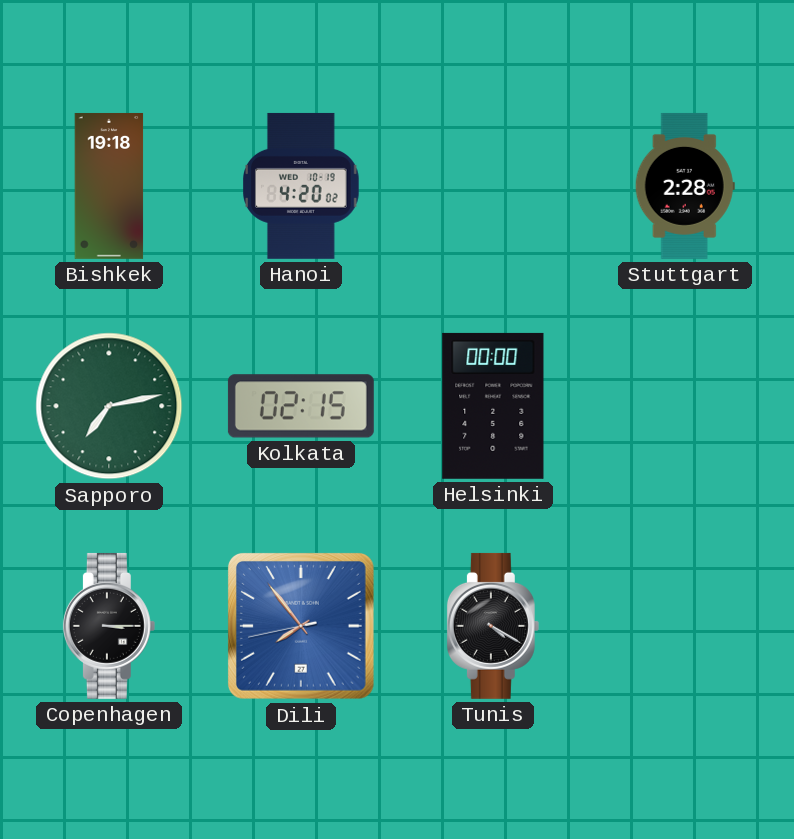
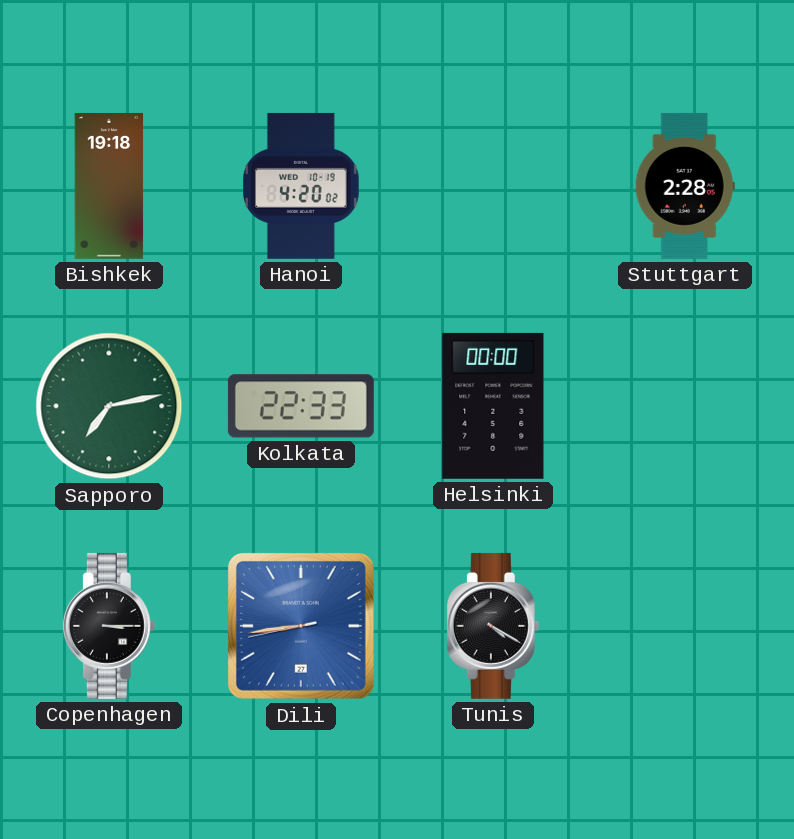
Kolkata: 02:15 -> 22:33 (301, 406)
Dili: 7:53 -> 8:43 (301, 626)
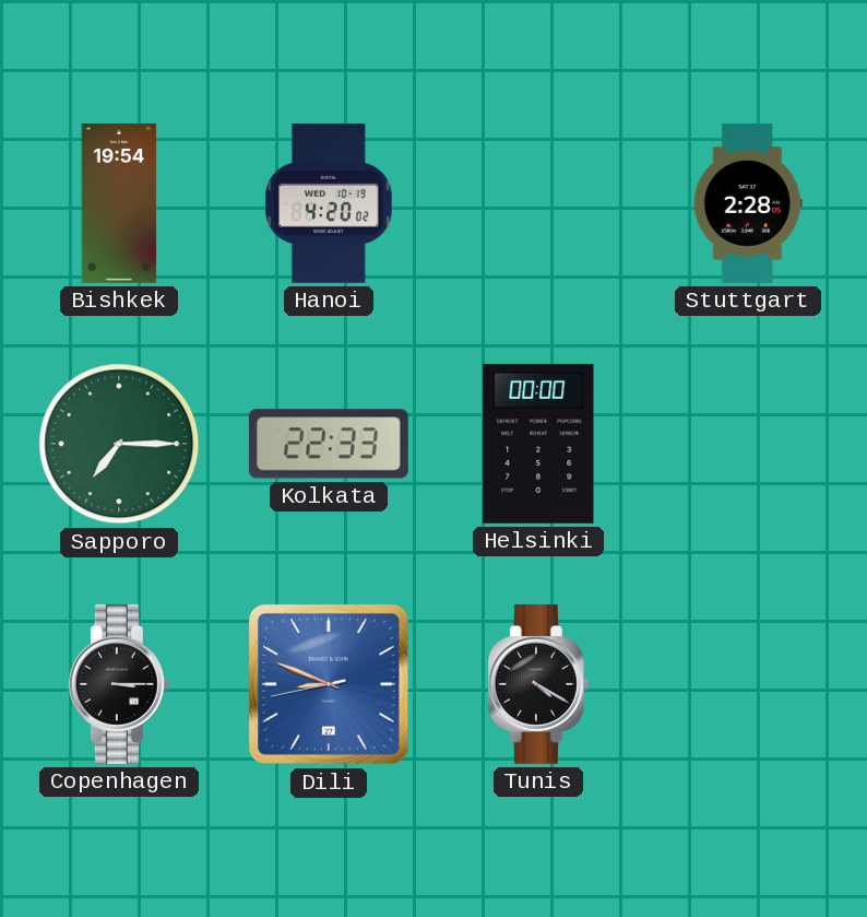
Bishkek: 19:18 -> 19:54 (119, 203)
Sapporo: 7:13 -> 7:15 (119, 444)
Dili: 8:43 -> 8:48 (329, 684)
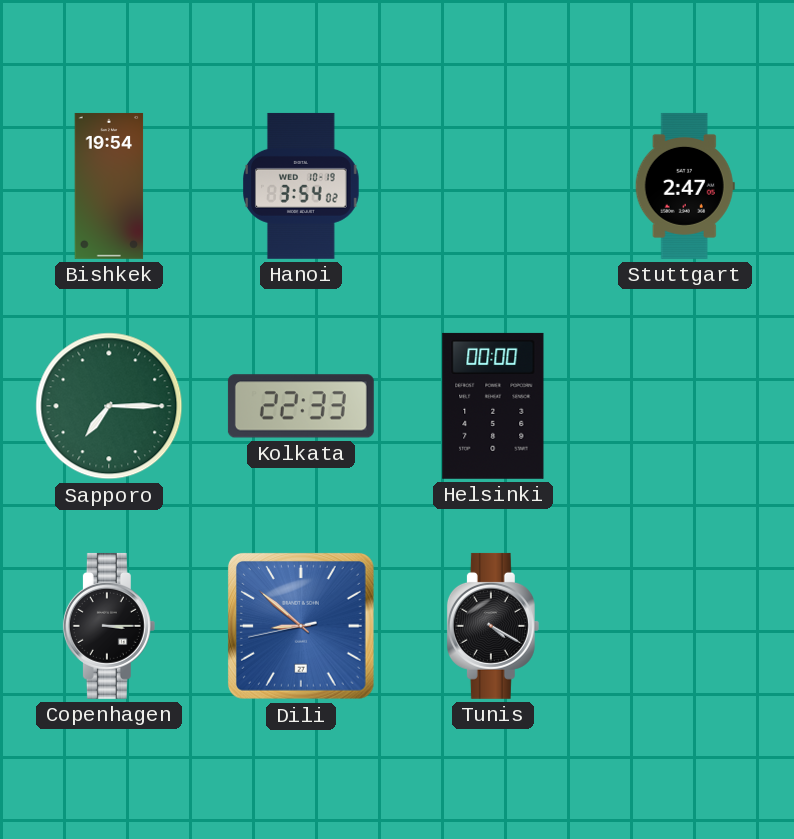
Hanoi: 4:20 -> 3:54 (302, 186)
Stuttgart: 2:28 -> 2:47 (685, 186)
Dili: 8:48 -> 8:51 (301, 626)
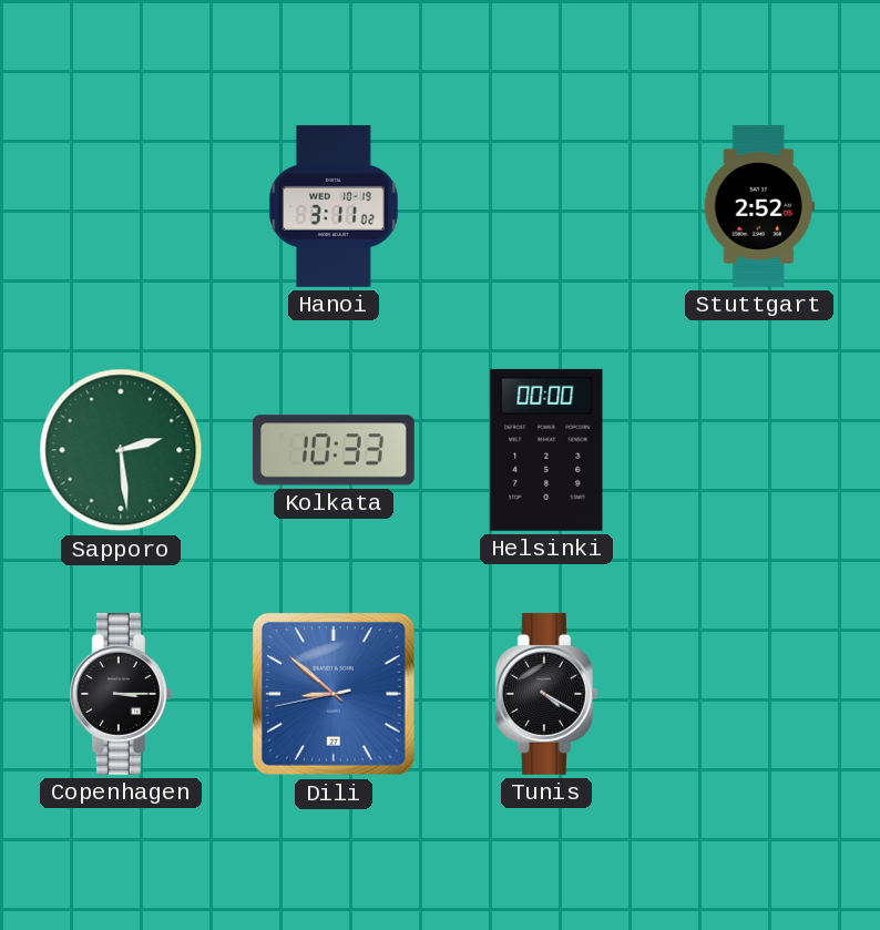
Bishkek: 19:54 -> none (109, 186)
Hanoi: 3:54 -> 3:11 (335, 206)
Stuttgart: 2:47 -> 2:52 (759, 206)
Sapporo: 7:15 -> 2:29 (121, 450)
Kolkata: 22:33 -> 10:33 (334, 450)
